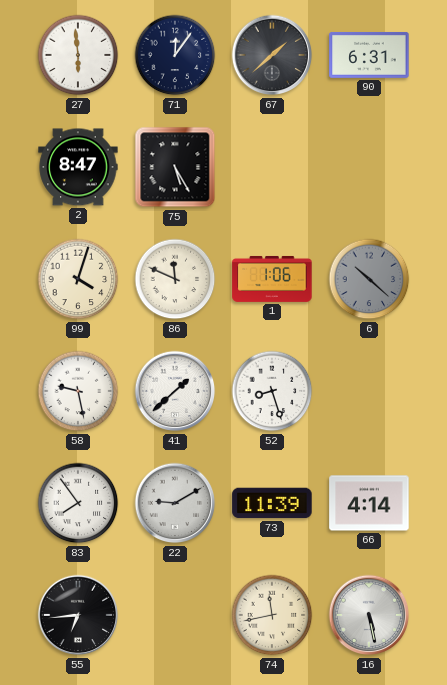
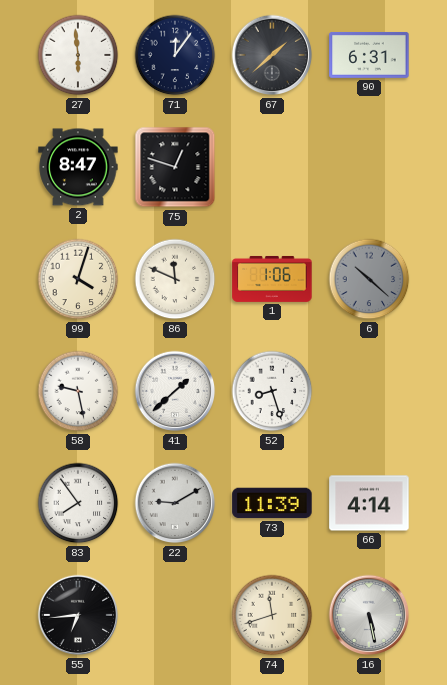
75: 5:25 -> 12:48 (175, 167)
74: 11:43 -> 11:42 (272, 615)
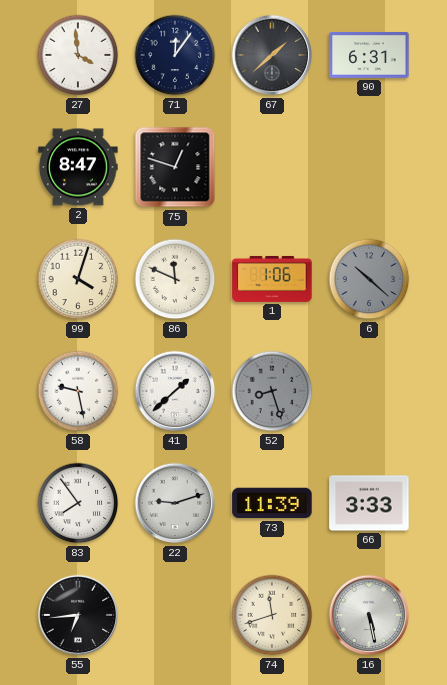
27: 5:59 -> 3:59 (78, 55)
52 dial: white -> grey (272, 391)
22: 9:10 -> 9:12 (175, 503)
66: 4:14 -> 3:33 (369, 503)
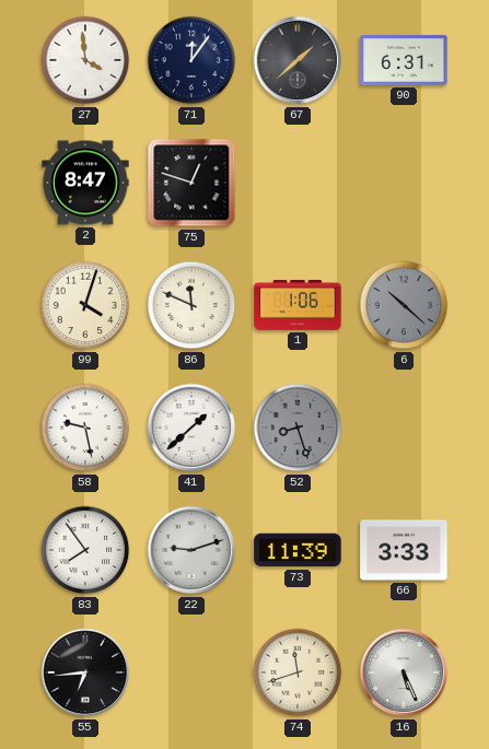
16: 5:28 -> 5:26 (404, 672)
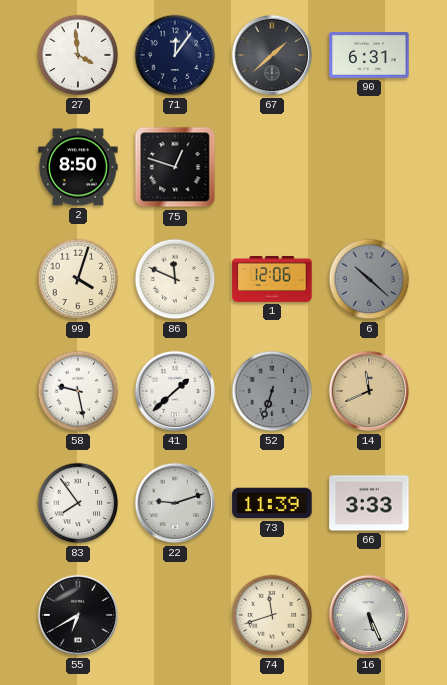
2: 8:47 -> 8:50 (78, 167)
1: 1:06 -> 12:06 (272, 279)
52: 8:27 -> 6:33 (272, 391)
14: none -> 11:41 (369, 391)
55: 6:44 -> 6:40 (78, 615)
